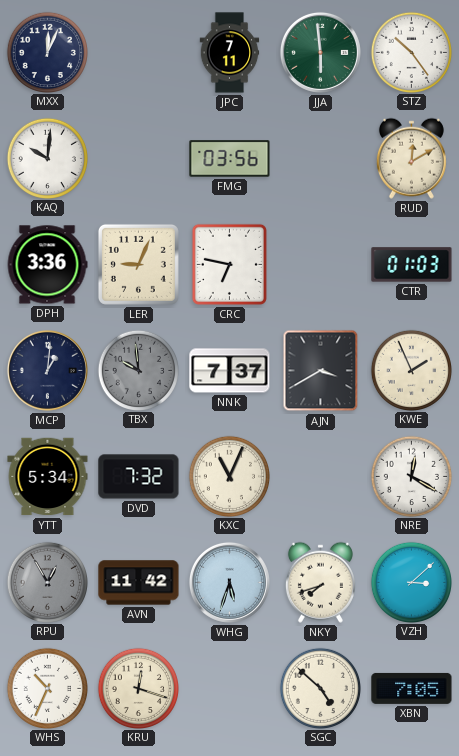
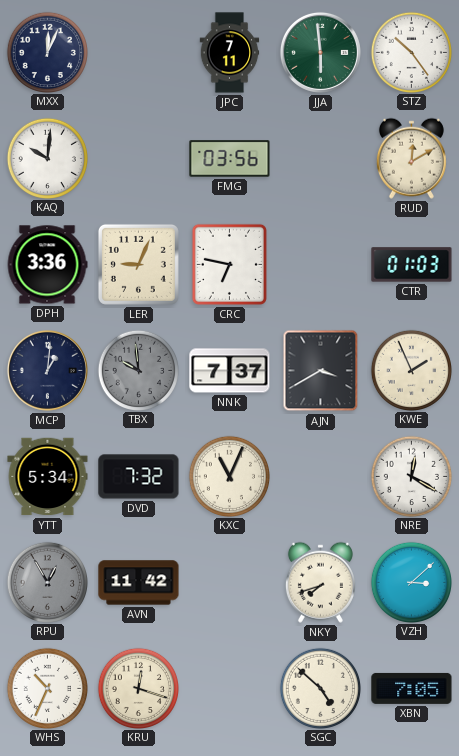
WHG: 5:33 -> none (229, 582)
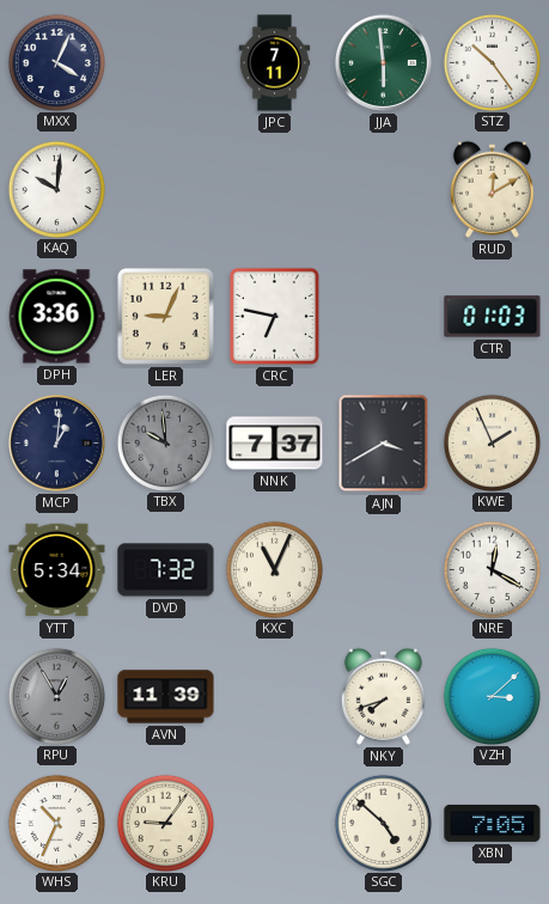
MXX: 12:04 -> 4:04 (56, 62)
FMG: 03:56 -> none (230, 159)
AVN: 11:42 -> 11:39 (166, 697)
KRU: 12:18 -> 9:06 (165, 823)
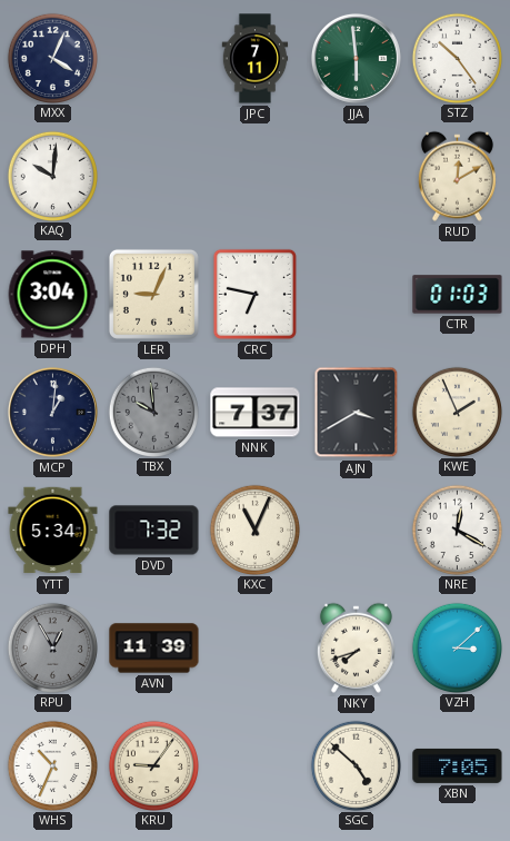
DPH: 3:36 -> 3:04 (52, 295)
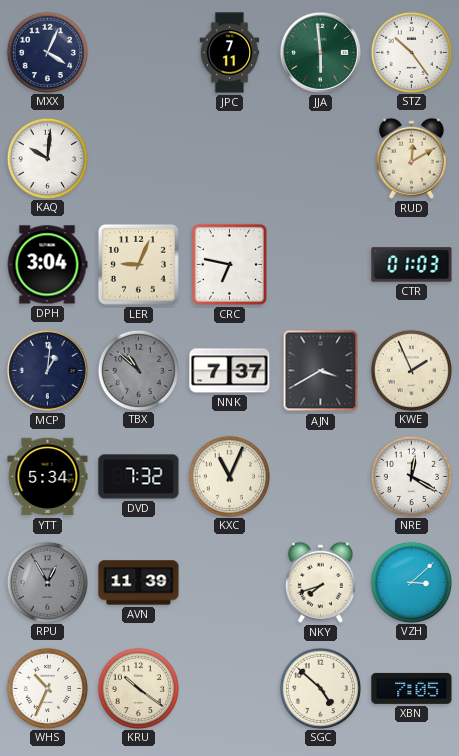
TBX: 9:59 -> 10:52 (138, 370)
KRU: 9:06 -> 10:21 (138, 688)
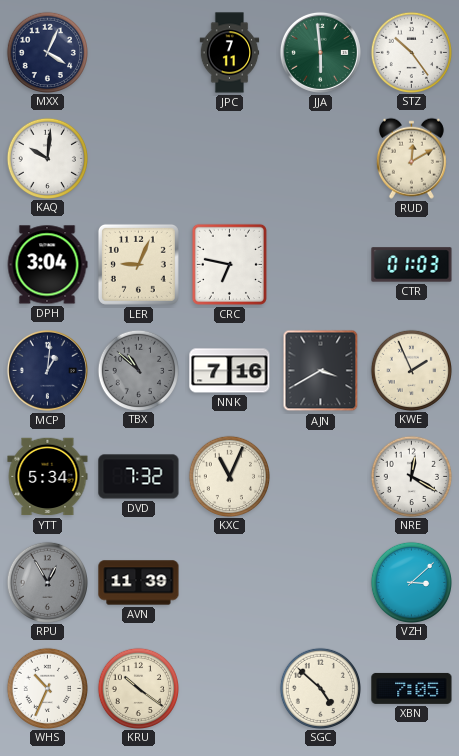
NNK: 7:37 -> 7:16 (230, 371)
NKY: 7:42 -> none (320, 582)
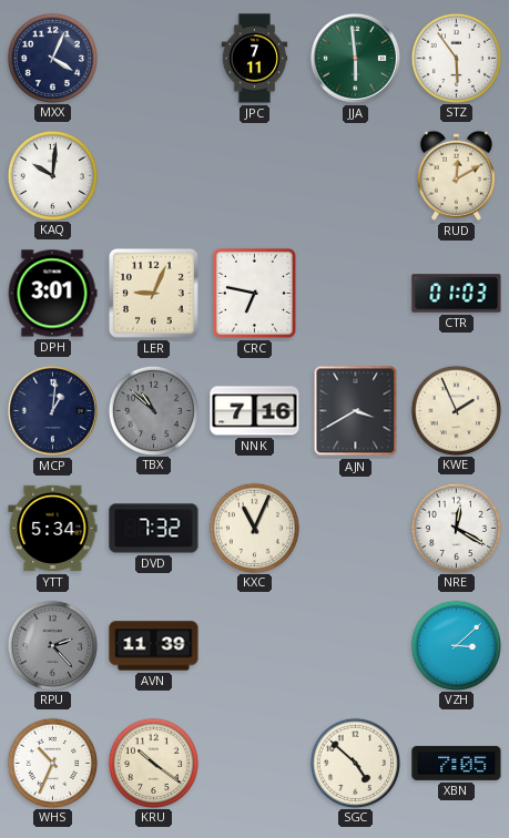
STZ: 10:24 -> 5:54 (456, 58)
DPH: 3:04 -> 3:01 (52, 294)
RPU: 12:55 -> 2:23 (52, 645)
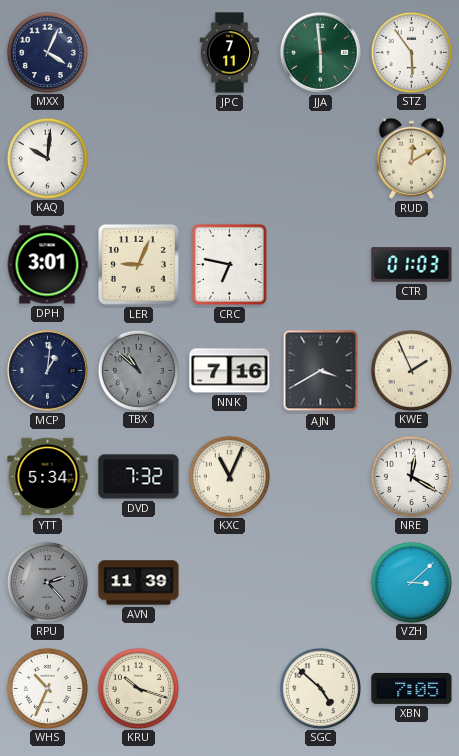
KRU: 10:21 -> 10:18 (138, 688)
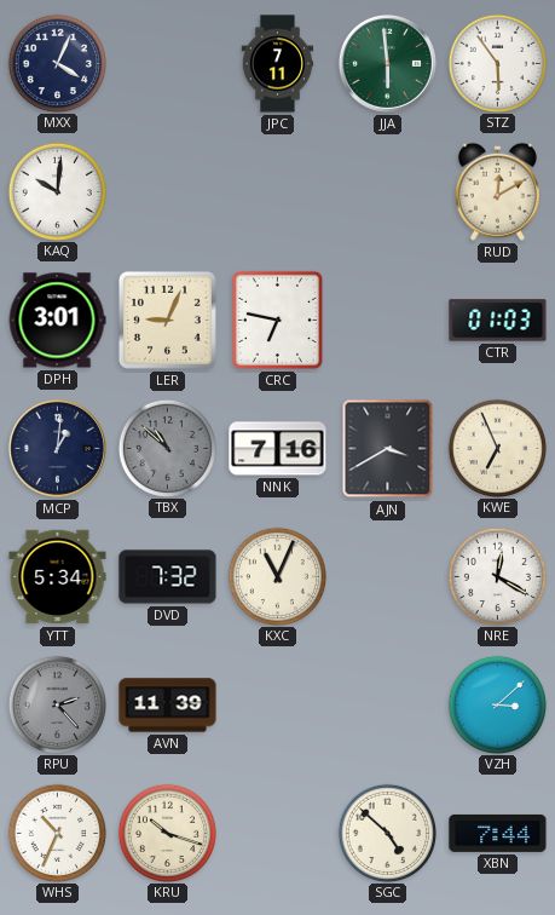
KWE: 1:56 -> 6:56 (497, 448)
XBN: 7:05 -> 7:44 (498, 833)
